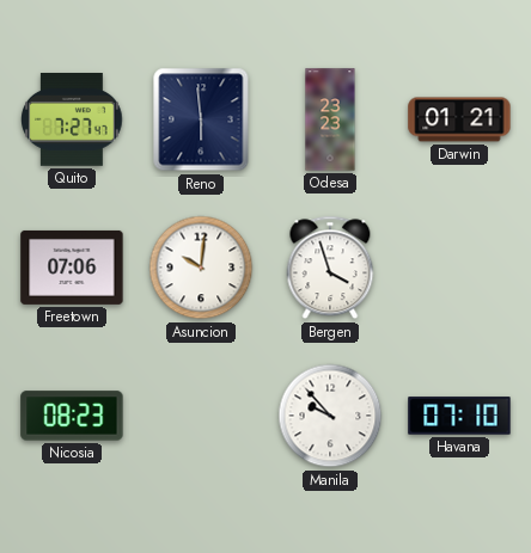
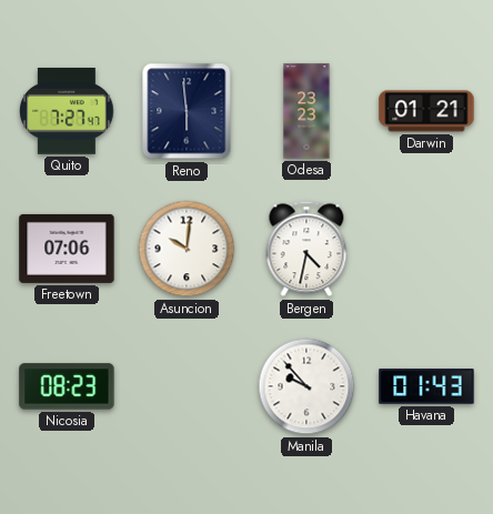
Bergen: 3:57 -> 4:32 (306, 249)
Havana: 07:10 -> 01:43 (426, 386)
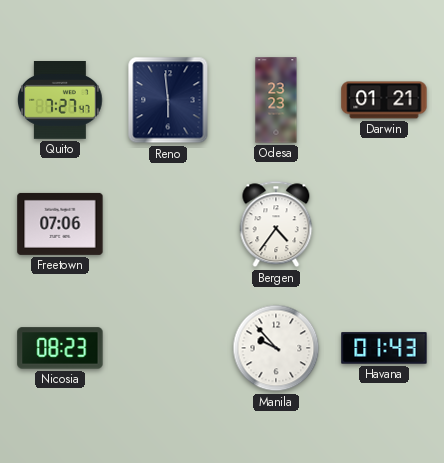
Asuncion: 10:01 -> none (187, 249)
Bergen: 4:32 -> 4:36 (276, 224)
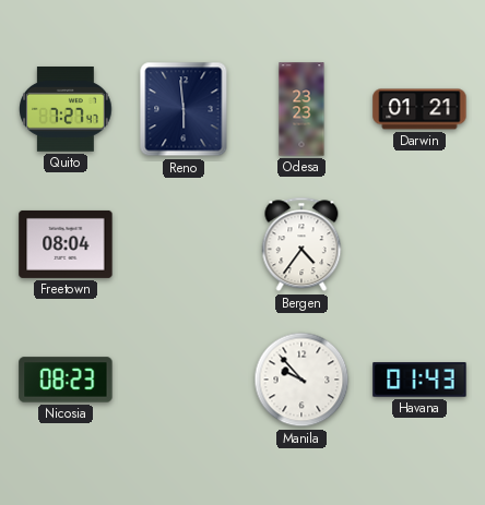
Freetown: 07:06 -> 08:04 (66, 244)
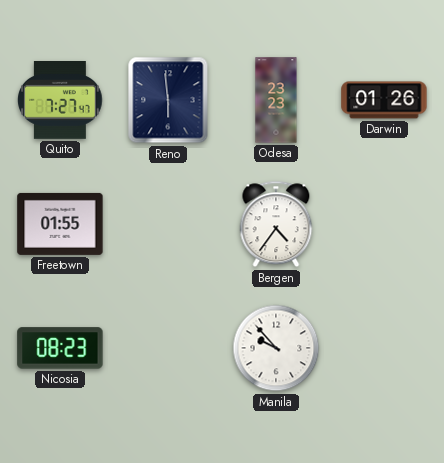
Darwin: 01:21 -> 01:26 (384, 100)
Freetown: 08:04 -> 01:55 (60, 224)
Havana: 01:43 -> none (419, 380)
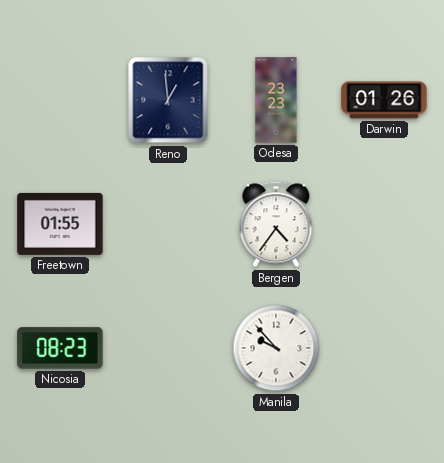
Quito: 7:27 -> none (60, 101)
Reno: 5:59 -> 12:59 (168, 100)
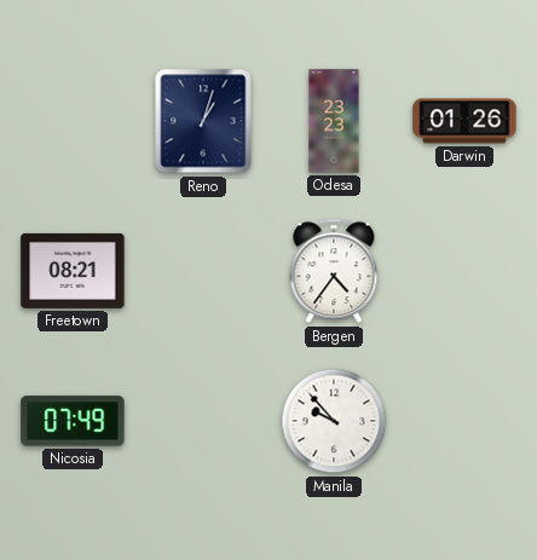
Reno: 12:59 -> 1:03 (203, 121)
Freetown: 01:55 -> 08:21 (73, 271)
Nicosia: 08:23 -> 07:49 (73, 421)
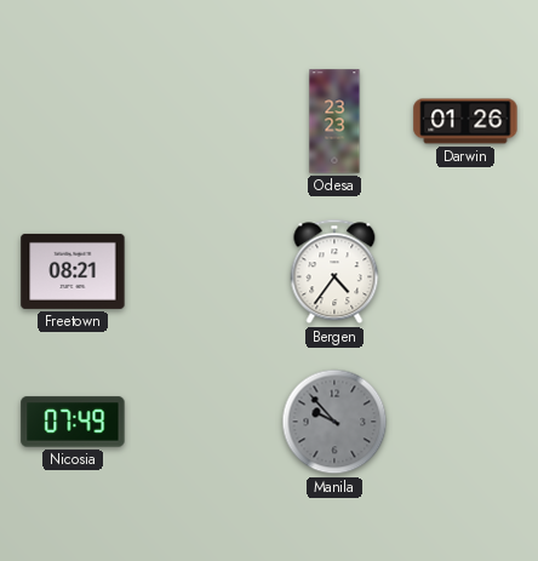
Reno: 1:03 -> none (203, 121)
Manila dial: white -> grey (334, 422)
